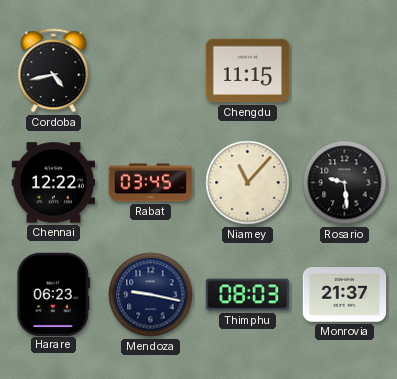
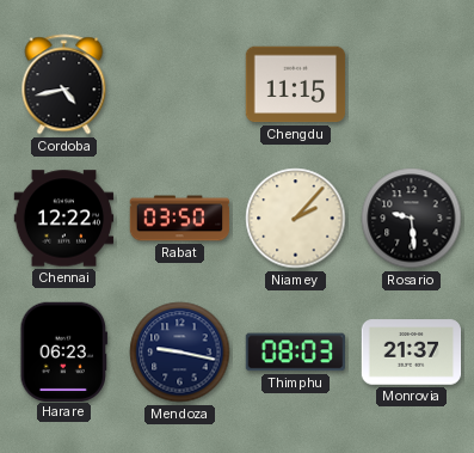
Rabat: 03:45 -> 03:50 (180, 219)
Niamey: 11:07 -> 2:07 (296, 219)
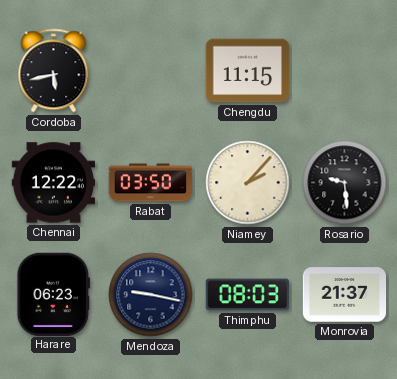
Cordoba: 4:43 -> 5:43 (54, 71)
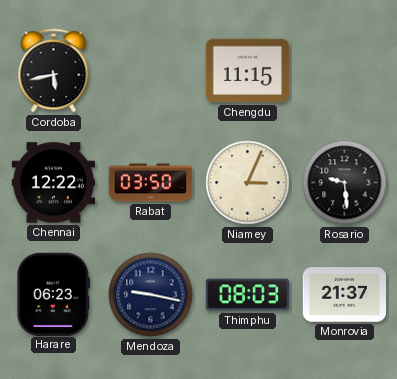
Niamey: 2:07 -> 3:04 (248, 183)
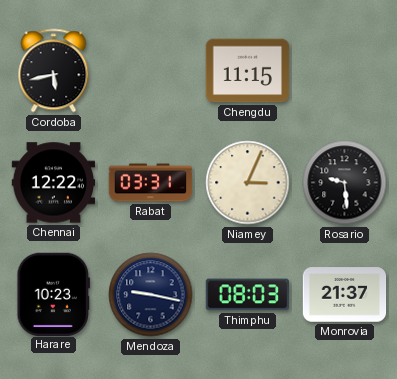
Rabat: 03:50 -> 03:31 (151, 183)
Harare: 06:23 -> 10:23 (54, 294)
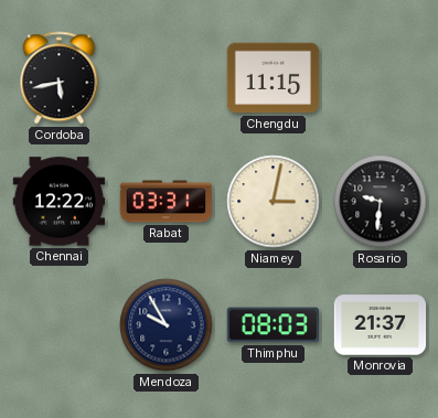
Niamey: 3:04 -> 3:02 (274, 202)
Rosario: 9:29 -> 9:31 (381, 202)
Harare: 10:23 -> none (54, 294)
Mendoza: 9:17 -> 9:55 (167, 325)
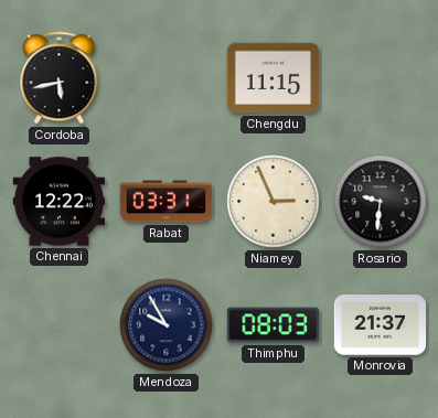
Niamey: 3:02 -> 2:56 (274, 202)
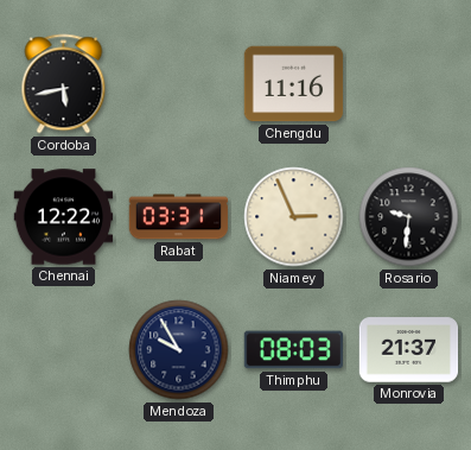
Chengdu: 11:15 -> 11:16 (294, 84)
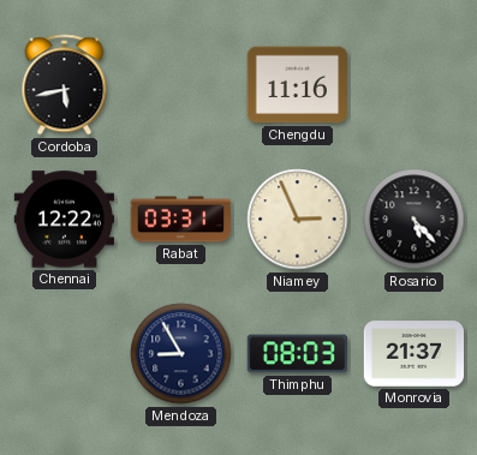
Rosario: 9:31 -> 5:23 (415, 220)
Mendoza: 9:55 -> 8:55 (181, 354)
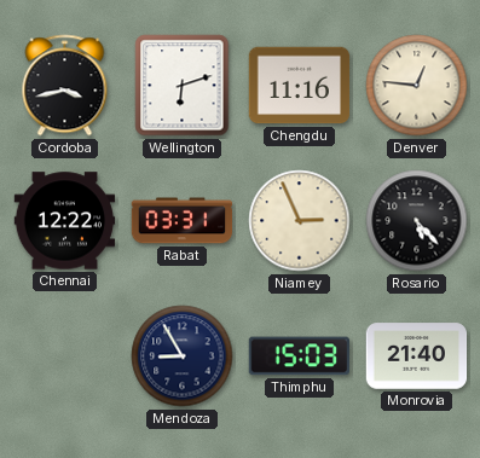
Cordoba: 5:43 -> 3:43 (65, 86)
Wellington: none -> 6:12 (183, 86)
Denver: none -> 12:46 (417, 86)
Thimphu: 08:03 -> 15:03 (300, 356)
Monrovia: 21:37 -> 21:40 (417, 356)
